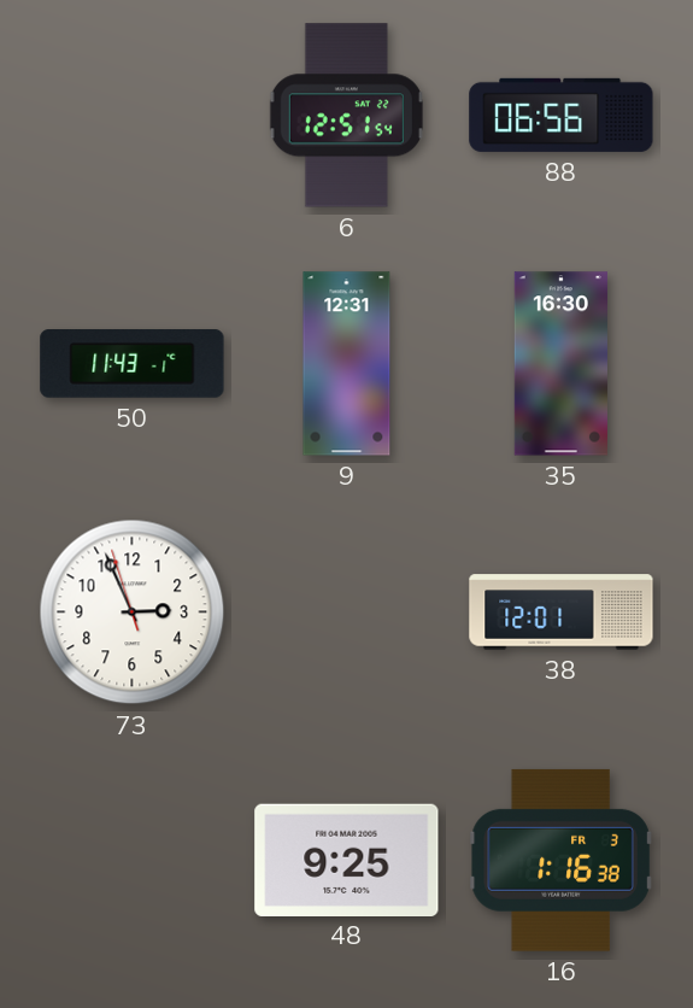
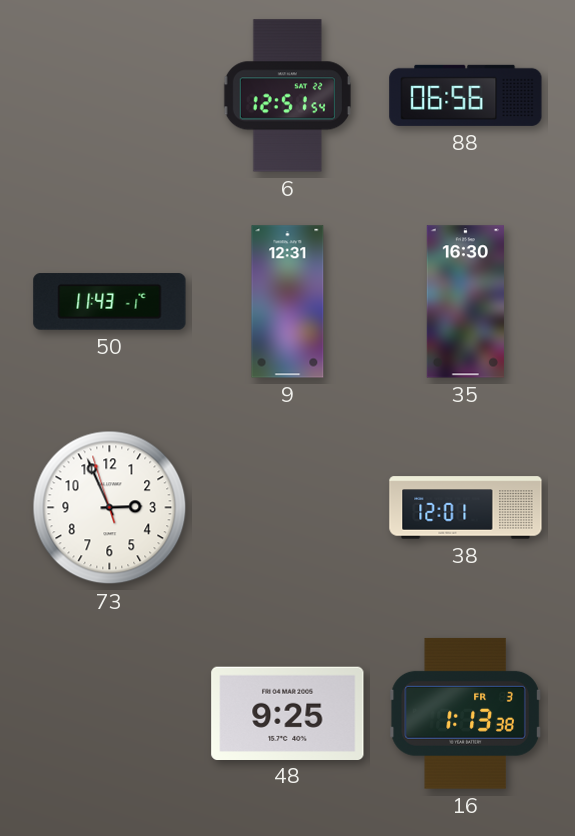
16: 1:16 -> 1:13 (465, 713)
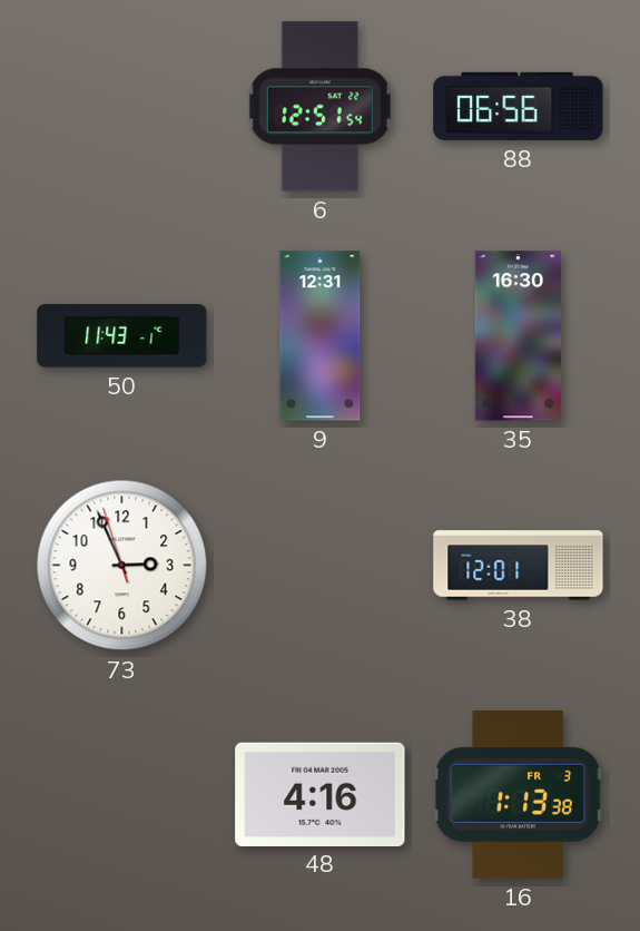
48: 9:25 -> 4:16 (321, 794)
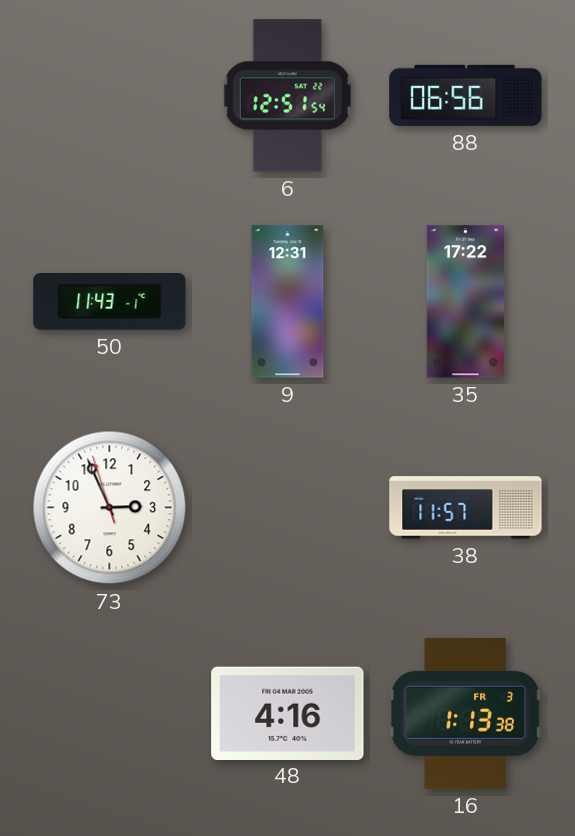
35: 16:30 -> 17:22 (465, 302)
38: 12:01 -> 11:57 (466, 508)
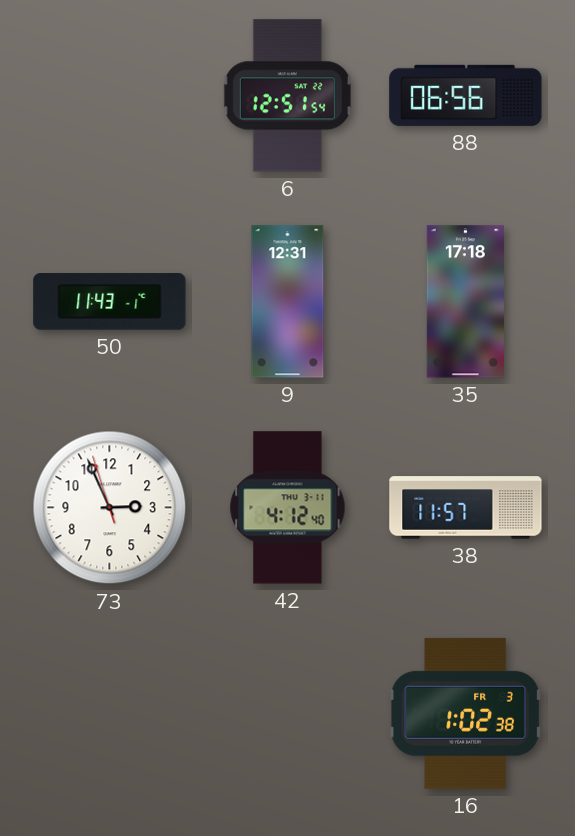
35: 17:22 -> 17:18 (465, 302)
42: none -> 4:12 (288, 508)
48: 4:16 -> none (288, 713)
16: 1:13 -> 1:02 (465, 713)
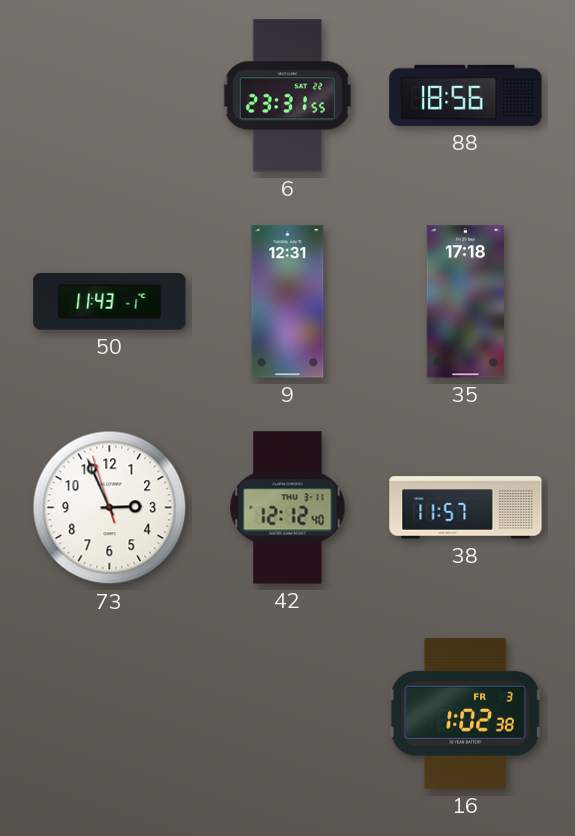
6: 12:51 -> 23:31 (287, 96)
88: 06:56 -> 18:56 (466, 95)
42: 4:12 -> 12:12 (288, 508)
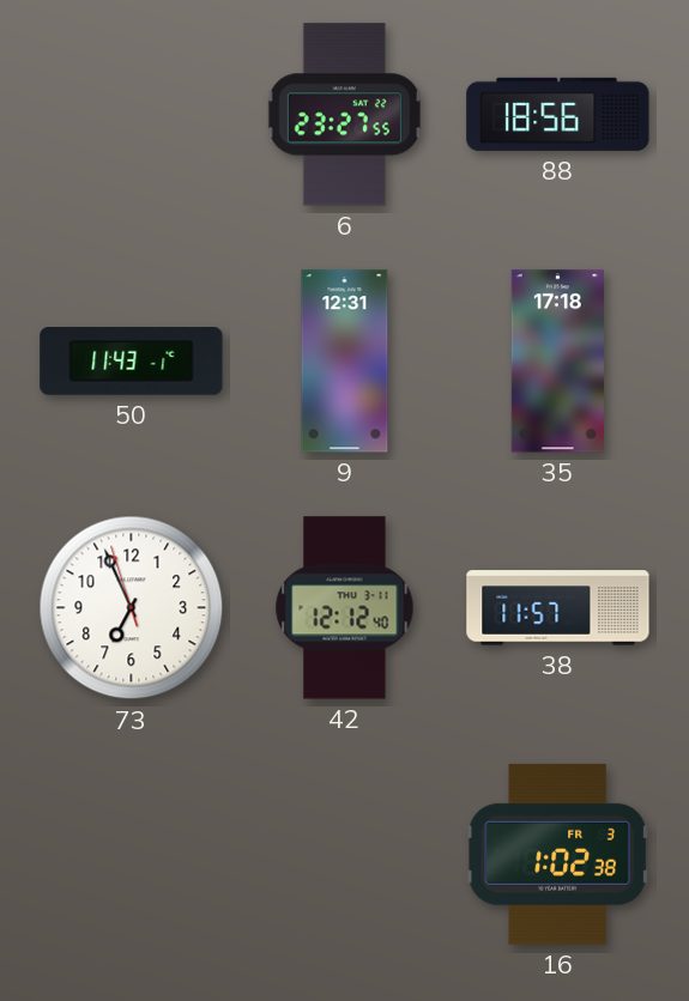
6: 23:31 -> 23:27 (344, 115)
73: 2:55 -> 6:55 (132, 608)
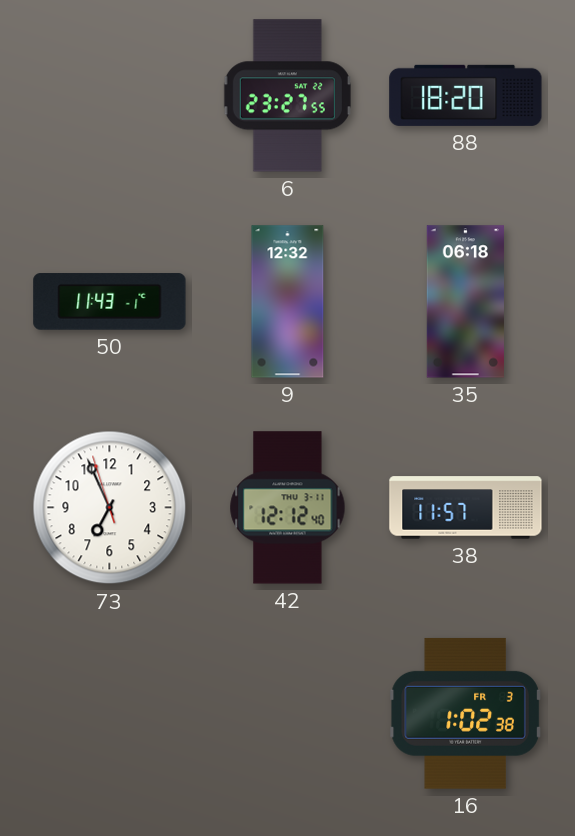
88: 18:56 -> 18:20 (466, 95)
9: 12:31 -> 12:32 (288, 302)
35: 17:18 -> 06:18 (465, 302)
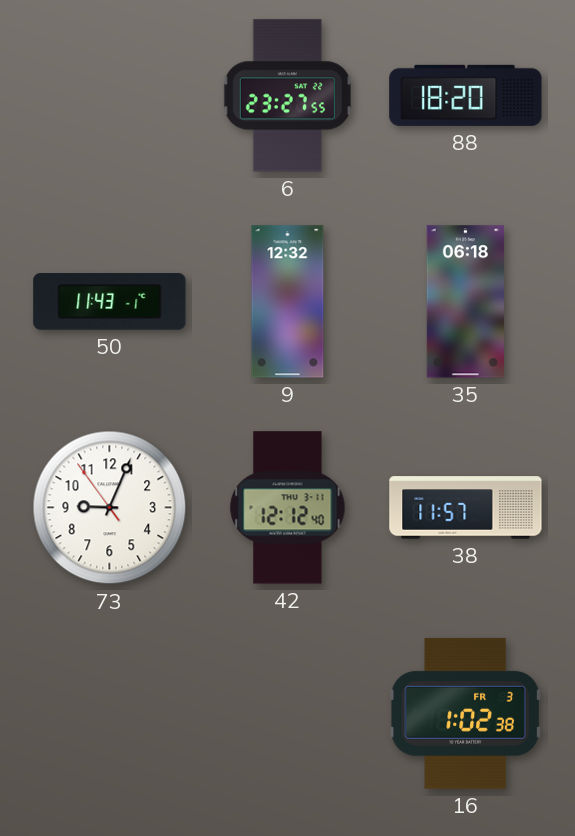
73: 6:55 -> 9:03 (110, 508)
